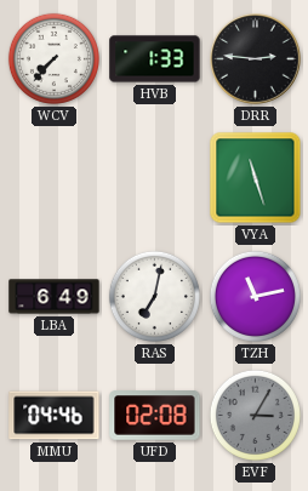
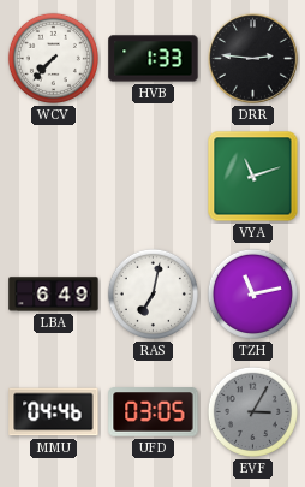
VYA: 11:27 -> 11:12 (253, 177)
UFD: 02:08 -> 03:05 (154, 412)
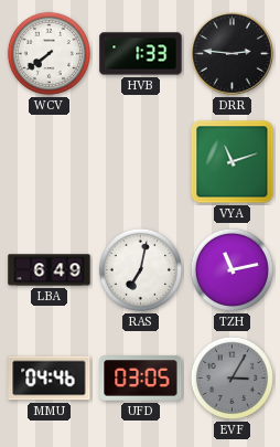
WCV: 7:37 -> 7:39 (49, 53)
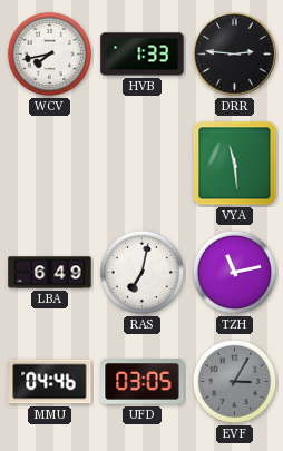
WCV: 7:39 -> 7:43 (49, 53)
VYA: 11:12 -> 11:29 (235, 164)
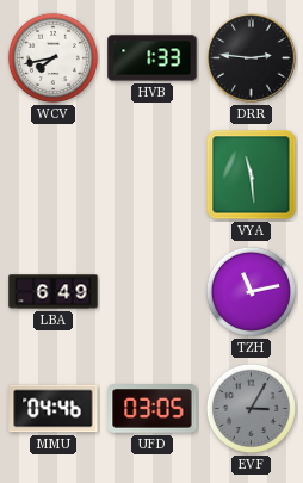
RAS: 7:02 -> none (141, 272)
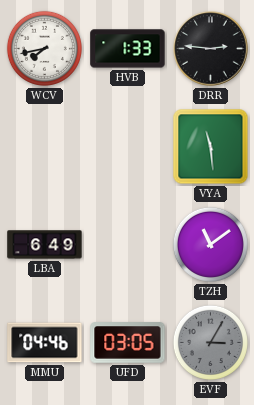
TZH: 11:13 -> 11:09 (210, 244)
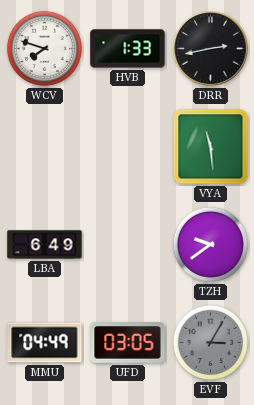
WCV: 7:43 -> 7:48 (44, 48)
DRR: 2:46 -> 2:43 (211, 49)
TZH: 11:09 -> 9:39 (210, 244)
MMU: 04:46 -> 04:49 (45, 343)
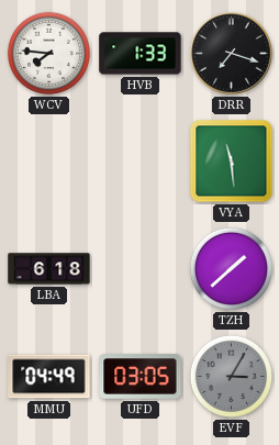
WCV: 7:48 -> 7:46 (48, 53)
DRR: 2:43 -> 7:18 (232, 54)
LBA: 6:49 -> 6:18 (49, 269)
TZH: 9:39 -> 1:38 (231, 268)
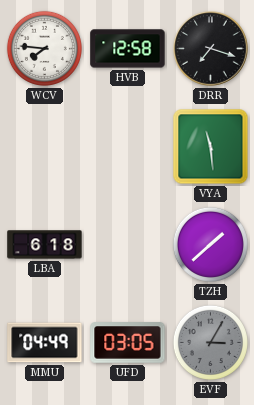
HVB: 1:33 -> 12:58 (128, 49)
